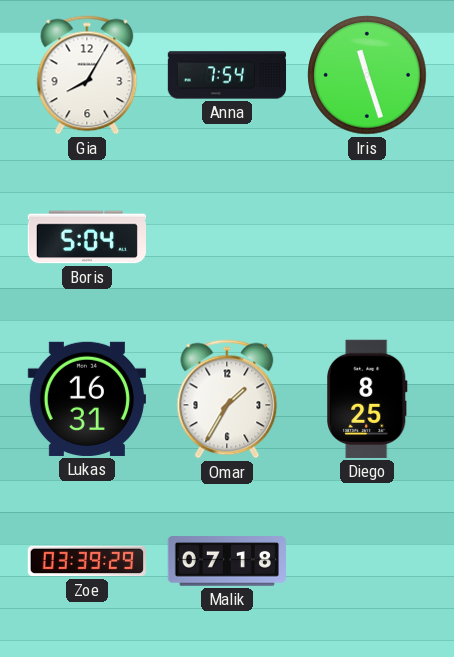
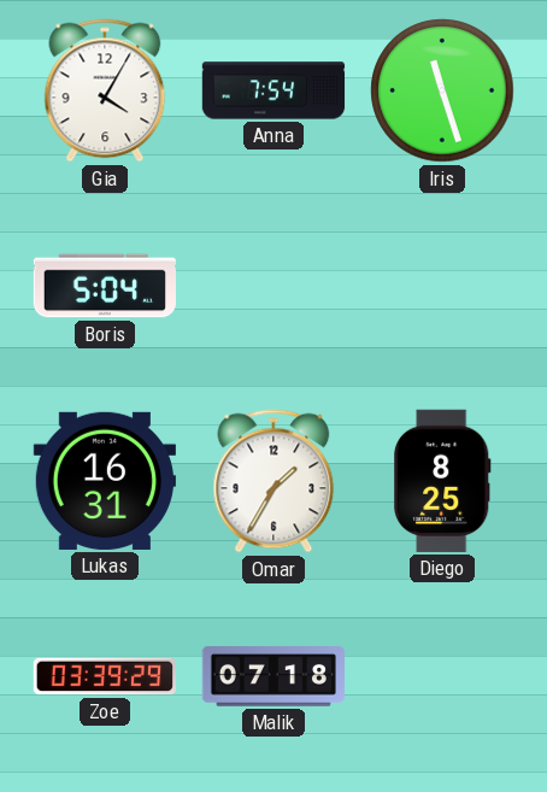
Gia: 8:05 -> 4:05 (105, 90)
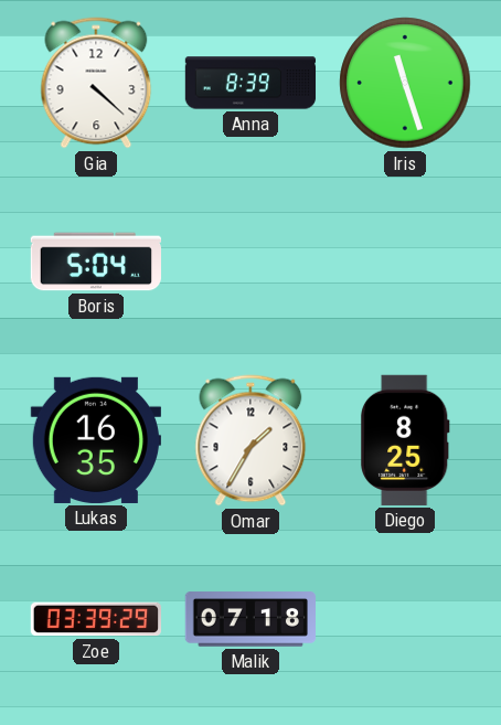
Gia: 4:05 -> 4:22 (96, 83)
Anna: 7:54 -> 8:39 (250, 83)
Lukas: 16:31 -> 16:35 (96, 440)
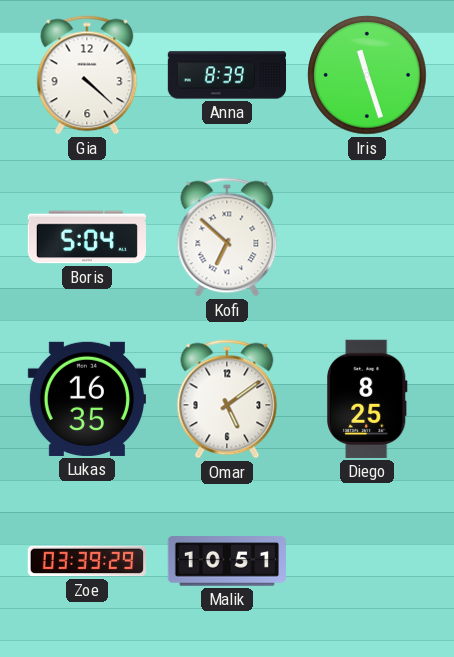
Kofi: none -> 6:52 (227, 237)
Omar: 1:35 -> 5:09 (227, 399)
Malik: 07:18 -> 10:51 (226, 561)
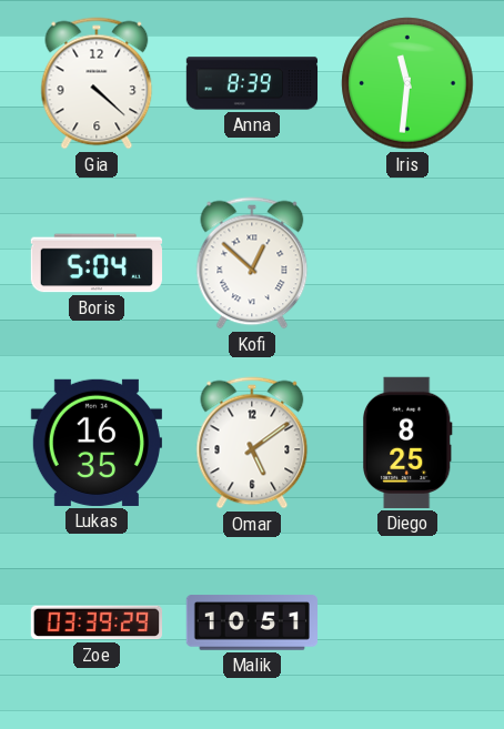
Iris: 11:27 -> 11:31 (407, 83)
Kofi: 6:52 -> 12:52 (252, 263)
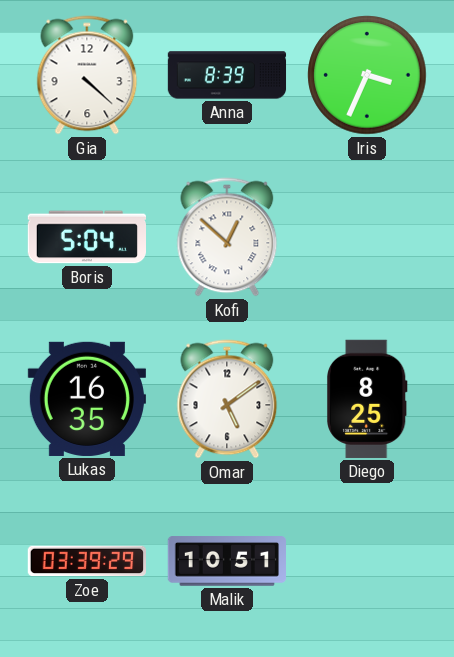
Iris: 11:31 -> 3:34 (367, 75)
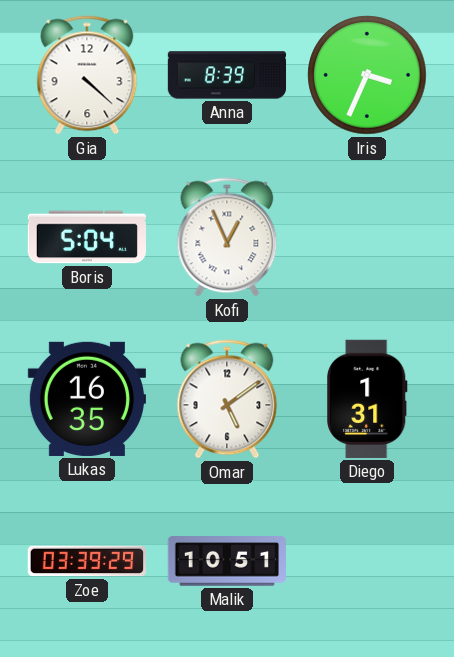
Kofi: 12:52 -> 12:56 (227, 237)
Diego: 8:25 -> 1:31 (367, 399)
